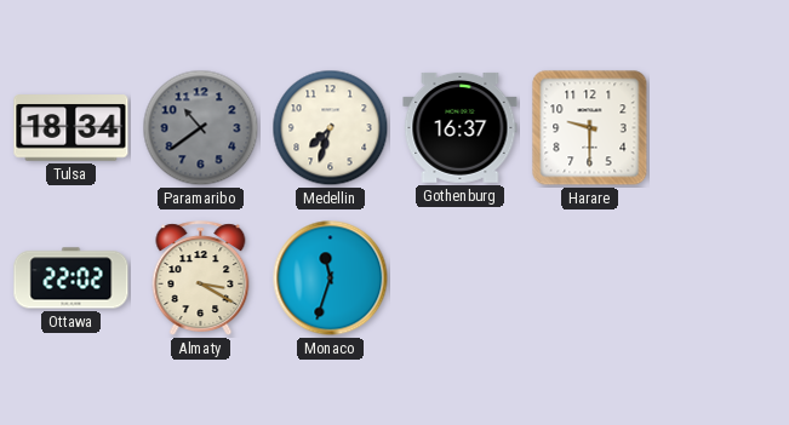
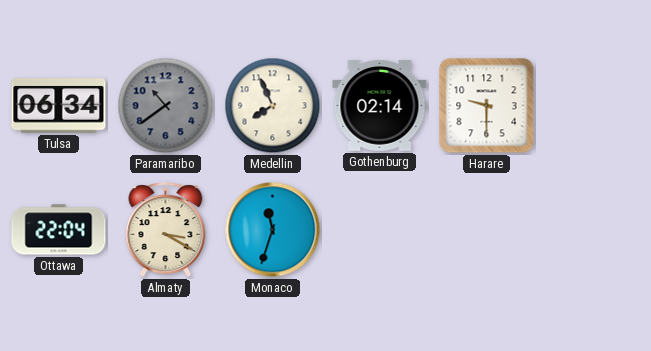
Tulsa: 18:34 -> 06:34 (59, 106)
Medellin: 7:33 -> 7:56 (273, 106)
Gothenburg: 16:37 -> 02:14 (380, 105)
Ottawa: 22:02 -> 22:04 (59, 230)
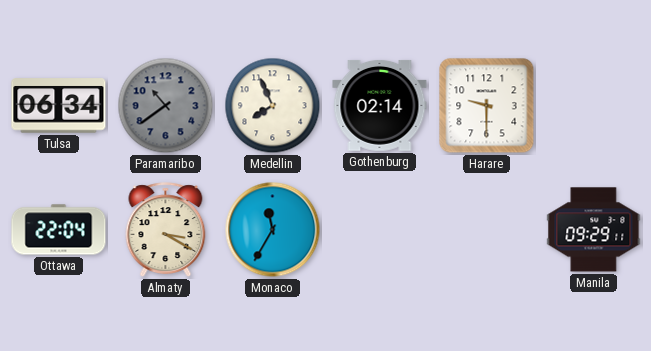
Monaco: 11:33 -> 11:35 (273, 230)
Manila: none -> 09:29 (594, 230)
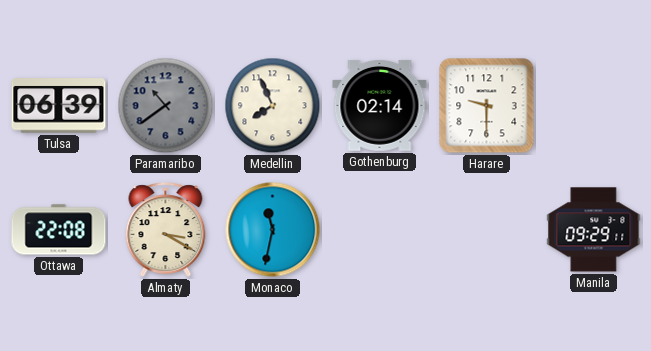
Tulsa: 06:34 -> 06:39 (59, 106)
Ottawa: 22:04 -> 22:08 (59, 230)
Monaco: 11:35 -> 11:32 (273, 230)
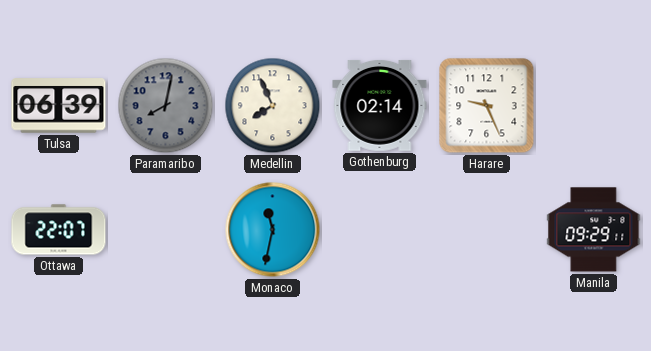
Paramaribo: 10:39 -> 8:02 (166, 106)
Harare: 9:30 -> 9:26 (487, 106)
Ottawa: 22:08 -> 22:07 (59, 230)
Almaty: 3:20 -> none (166, 230)
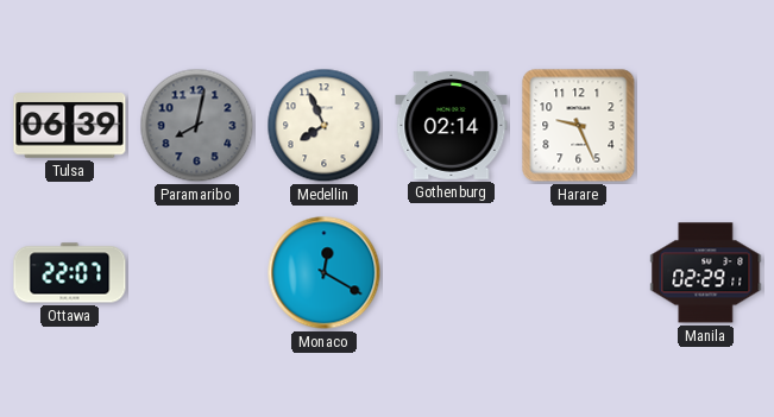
Monaco: 11:32 -> 12:20 (325, 273)
Manila: 09:29 -> 02:29 (706, 273)
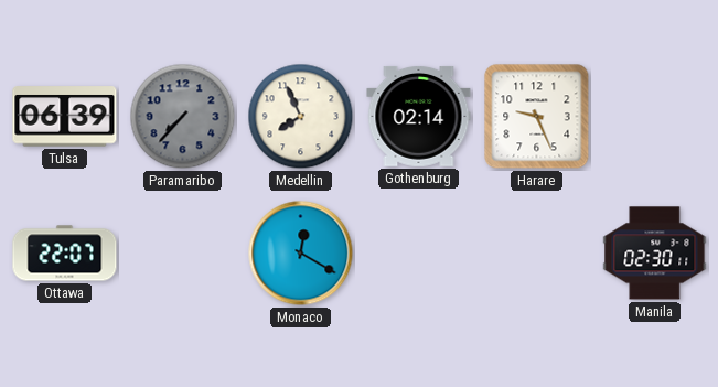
Paramaribo: 8:02 -> 7:37 (183, 117)
Manila: 02:29 -> 02:30 (655, 254)
